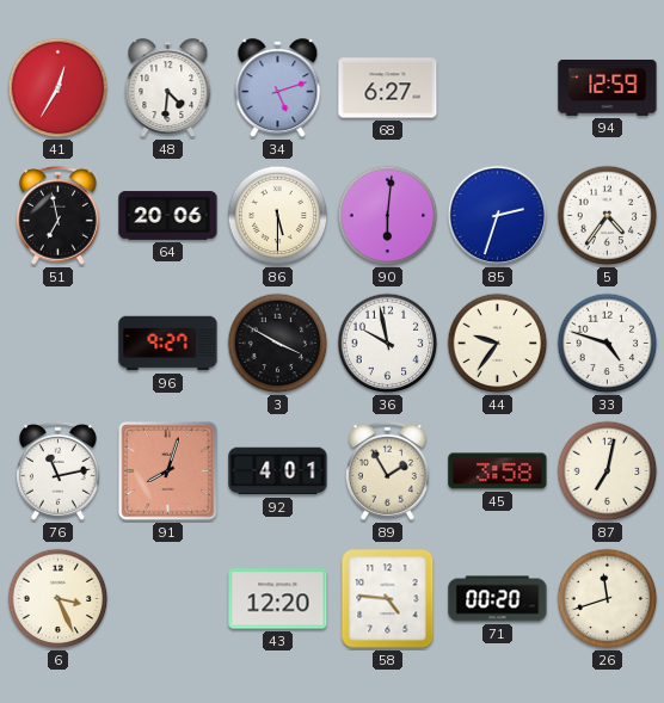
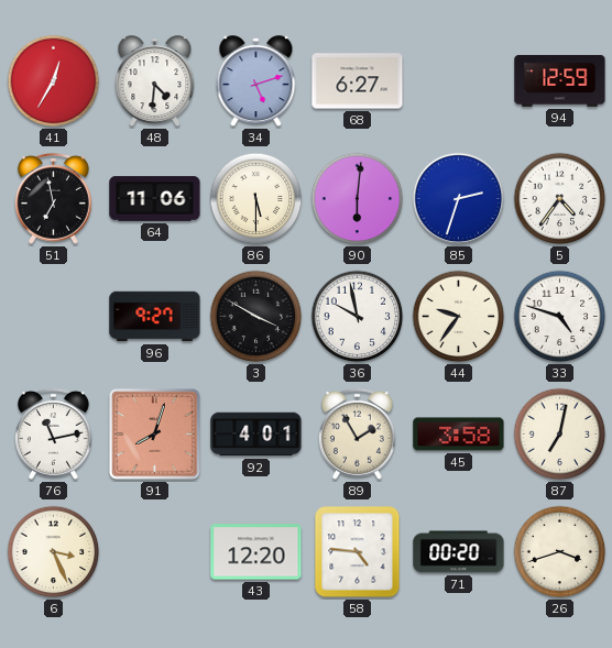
64: 20:06 -> 11:06 (155, 199)
26: 11:42 -> 3:42 (560, 552)
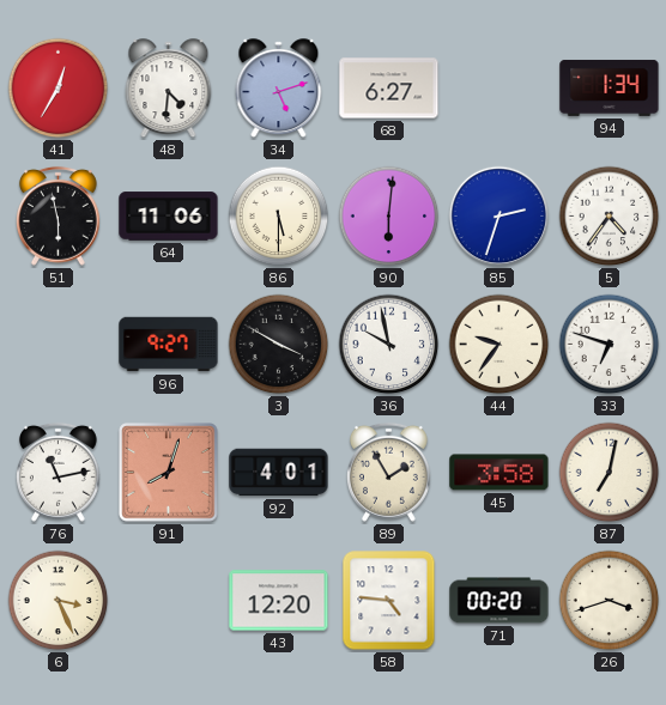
94: 12:59 -> 1:34 (610, 87)
51: 6:58 -> 5:58 (57, 215)
33: 4:48 -> 6:48 (610, 345)
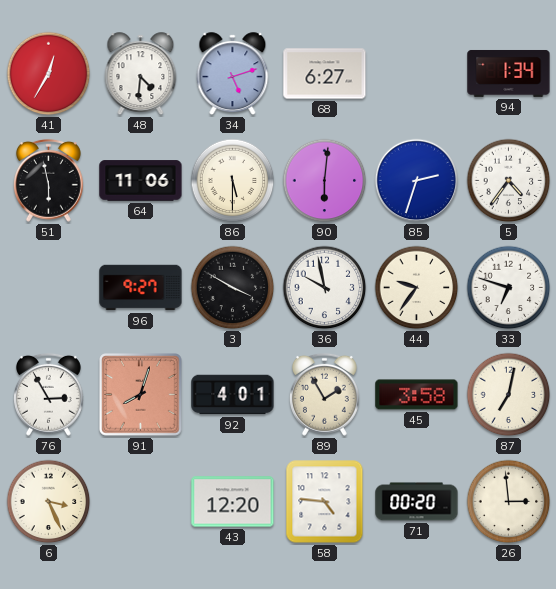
76: 11:13 -> 2:55 (48, 394)
26: 3:42 -> 2:59 (509, 502)
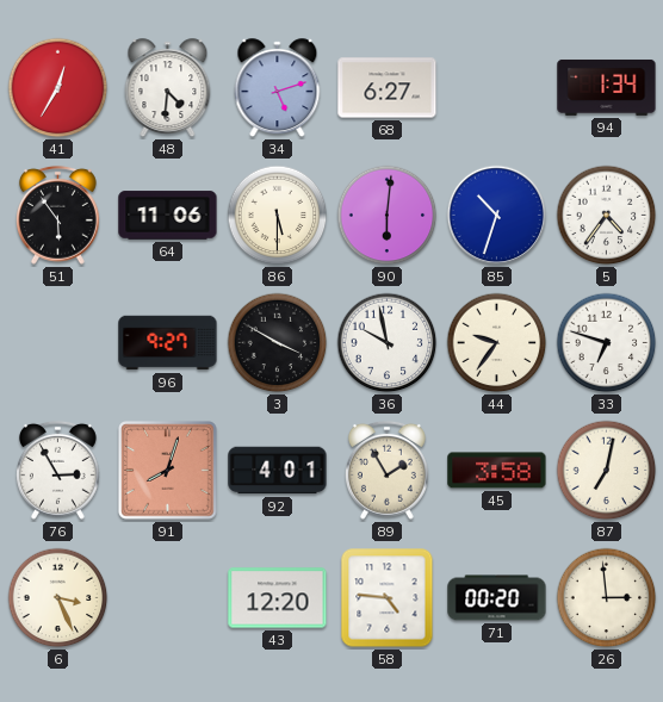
51: 5:58 -> 5:54 (57, 215)
85: 2:33 -> 10:33 (497, 216)
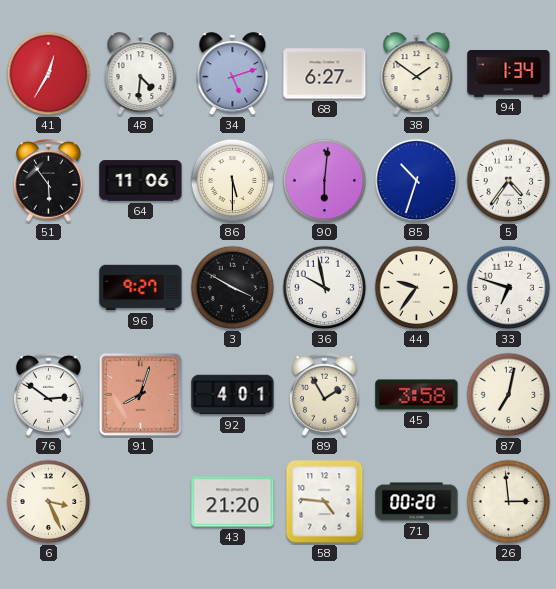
38: none -> 1:51 (417, 74)
76: 2:55 -> 2:51 (48, 394)
43: 12:20 -> 21:20 (233, 502)
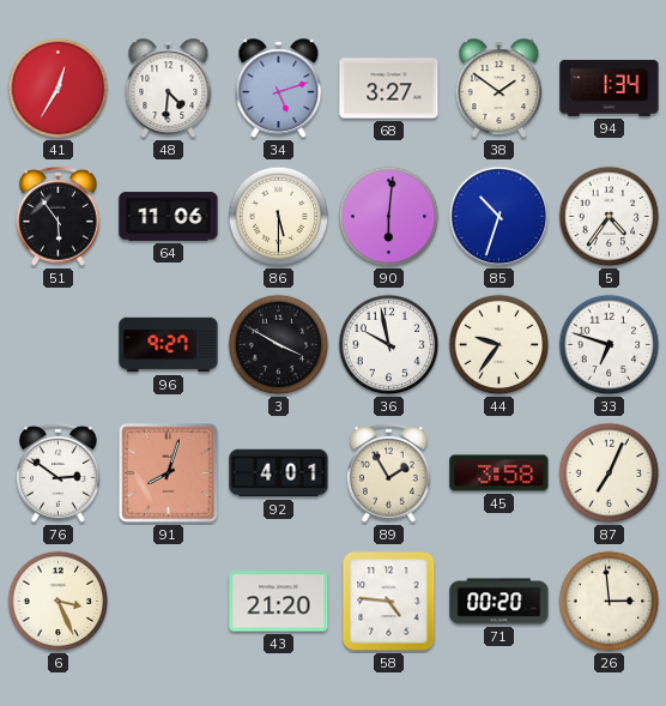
68: 6:27 -> 3:27 (389, 89)
87: 7:02 -> 7:04 (610, 473)
